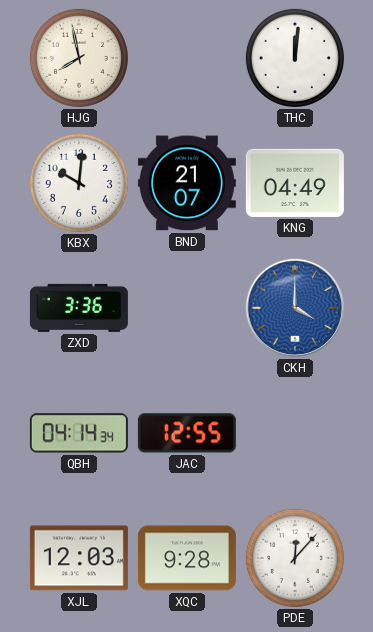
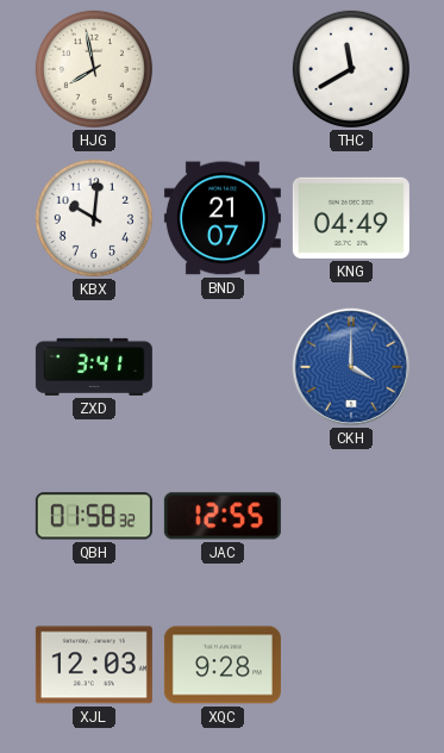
THC: 12:01 -> 11:40 (351, 69)
ZXD: 3:36 -> 3:41 (94, 367)
QBH: 04:14 -> 01:58 (94, 516)
PDE: 12:07 -> none (295, 558)
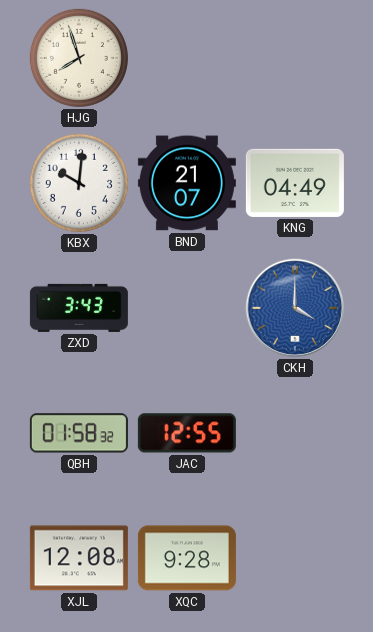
HJG: 7:58 -> 7:57 (79, 58)
THC: 11:40 -> none (351, 69)
ZXD: 3:41 -> 3:43 (79, 308)
XJL: 12:03 -> 12:08 (79, 558)
